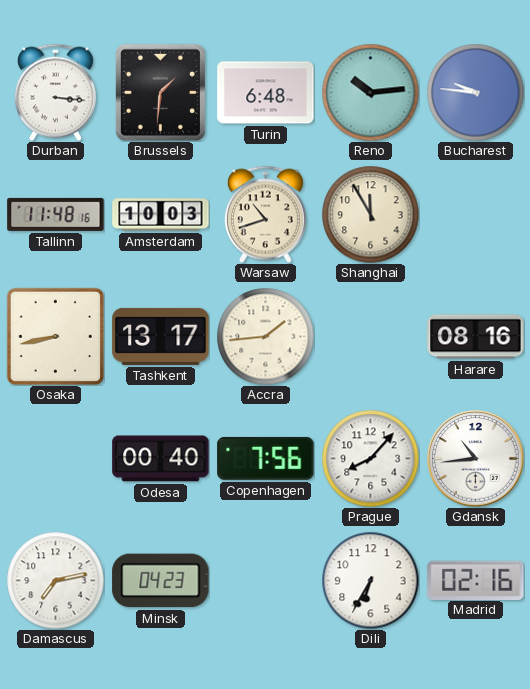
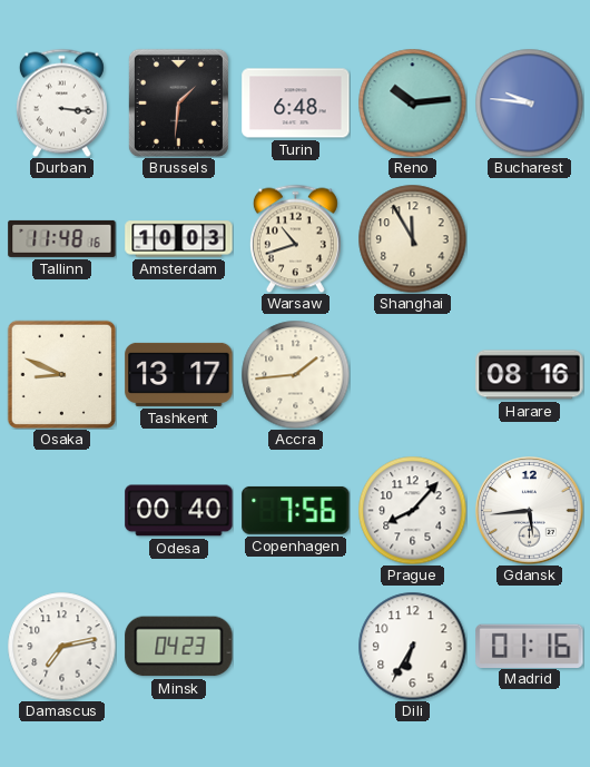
Osaka: 8:43 -> 8:49 (61, 374)
Gdansk: 10:44 -> 5:44 (530, 511)
Madrid: 02:16 -> 01:16 (530, 646)
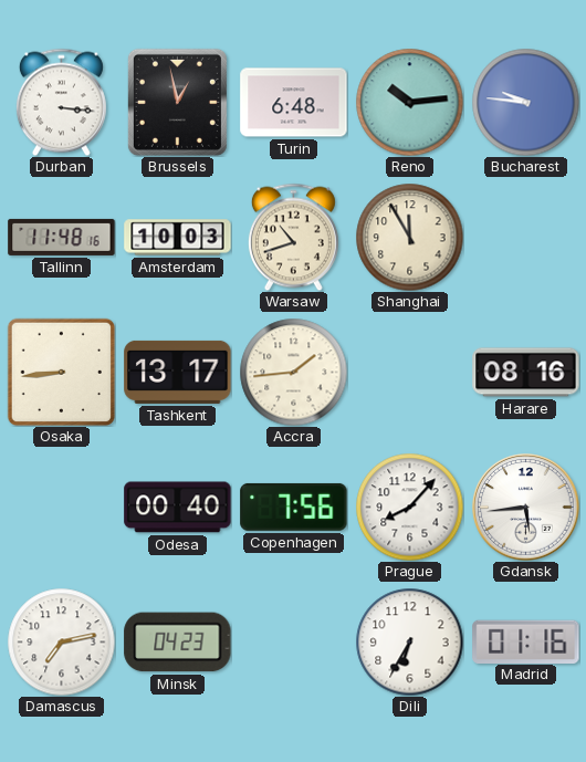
Brussels: 1:31 -> 12:58 (177, 102)
Osaka: 8:49 -> 8:44 (61, 372)
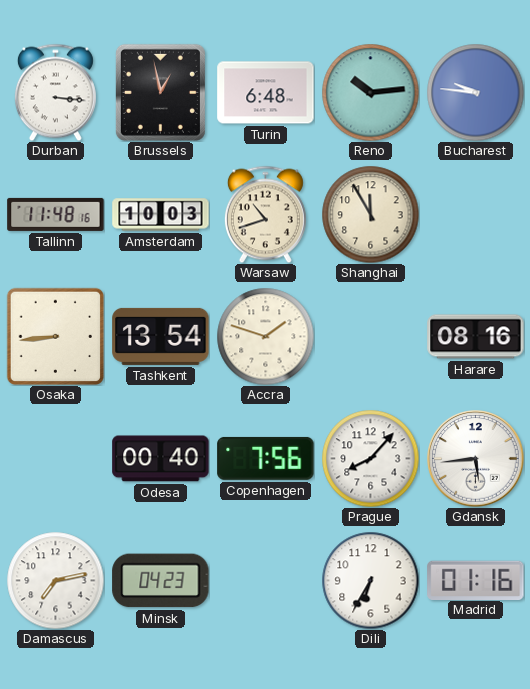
Tashkent: 13:17 -> 13:54 (161, 336)
Accra: 1:44 -> 1:48 (265, 336)
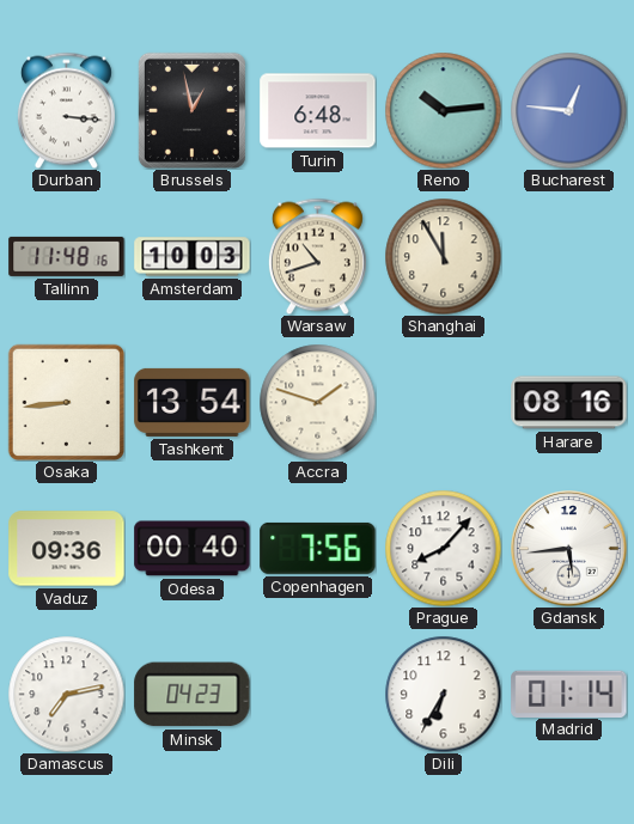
Bucharest: 9:46 -> 12:46 (568, 110)
Vaduz: none -> 09:36 (67, 549)
Madrid: 01:16 -> 01:14 (569, 694)
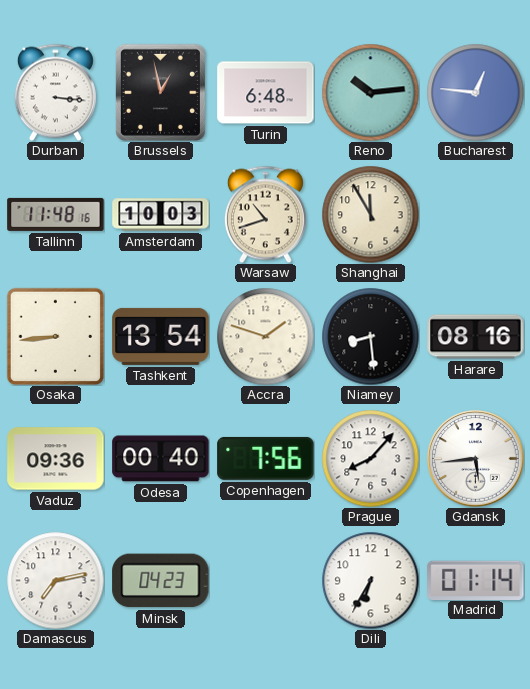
Niamey: none -> 8:29 (370, 336)
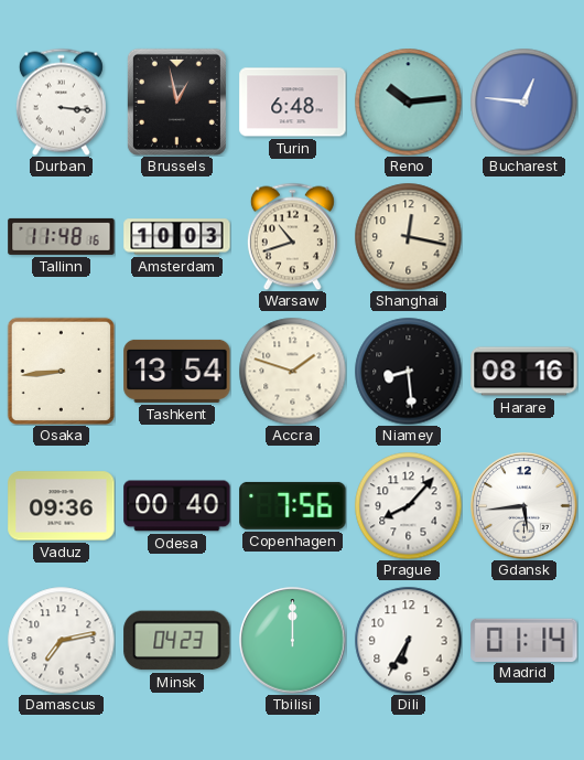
Shanghai: 11:55 -> 12:17 (408, 236)
Tbilisi: none -> 12:00 (293, 641)
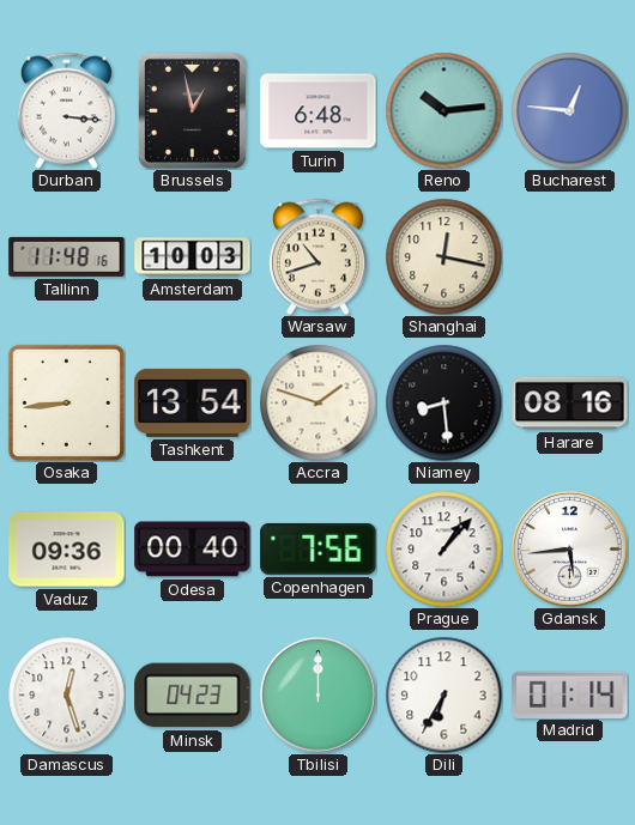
Prague: 8:07 -> 1:07 (443, 548)
Damascus: 7:13 -> 12:27 (66, 694)
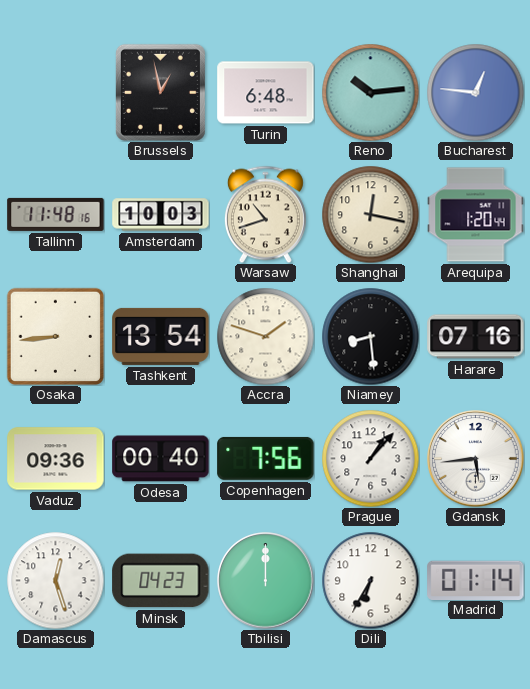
Durban: 3:16 -> none (66, 110)
Arequipa: none -> 1:20 (476, 215)
Harare: 08:16 -> 07:16 (476, 337)
